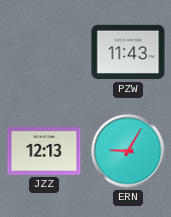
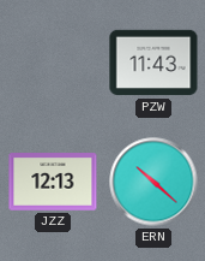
ERN: 9:05 -> 10:22 (153, 182)
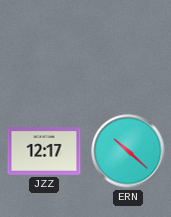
PZW: 11:43 -> none (153, 63)
JZZ: 12:13 -> 12:17 (44, 151)
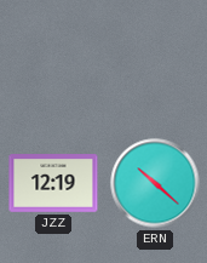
JZZ: 12:17 -> 12:19 (53, 183)
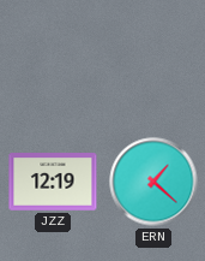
ERN: 10:22 -> 1:22 (153, 182)
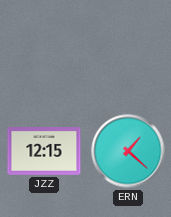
JZZ: 12:19 -> 12:15 (44, 151)
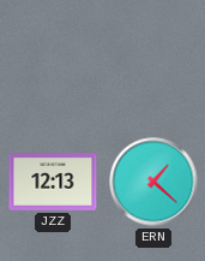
JZZ: 12:15 -> 12:13 (53, 182)
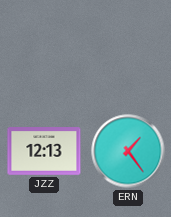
ERN: 1:22 -> 1:24 (128, 151)
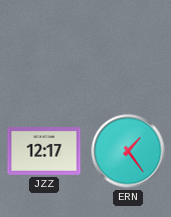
JZZ: 12:13 -> 12:17 (44, 151)
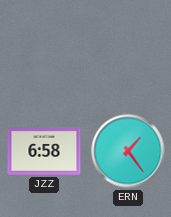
JZZ: 12:17 -> 6:58 (44, 151)
